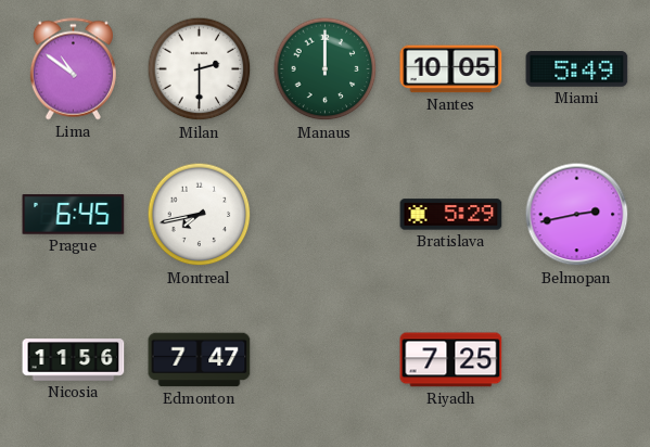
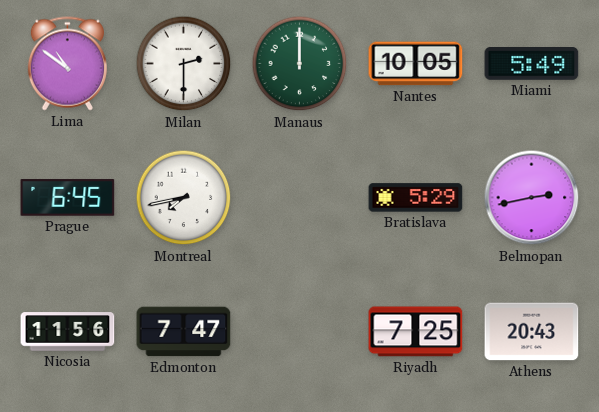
Athens: none -> 20:43 (532, 332)
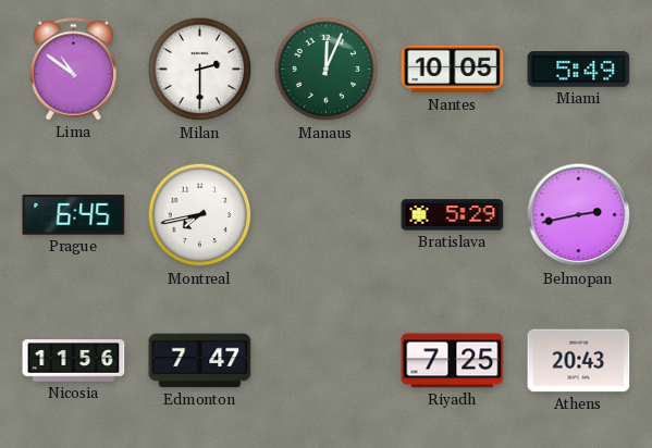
Manaus: 12:00 -> 12:04 (327, 70)
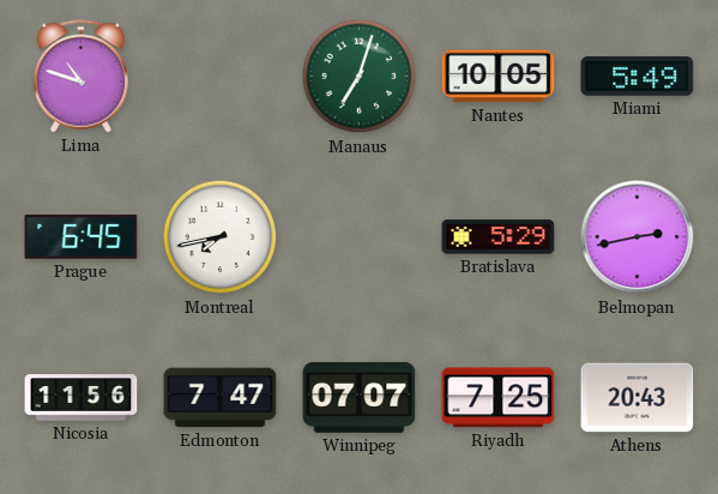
Lima: 10:51 -> 10:48 (80, 77)
Milan: 2:30 -> none (200, 70)
Manaus: 12:04 -> 7:03 (360, 77)
Winnipeg: none -> 07:07 (360, 398)
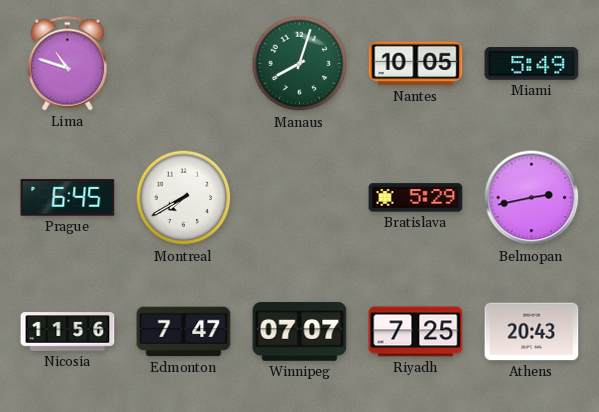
Manaus: 7:03 -> 8:03 (300, 64)
Montreal: 7:43 -> 7:40 (184, 198)
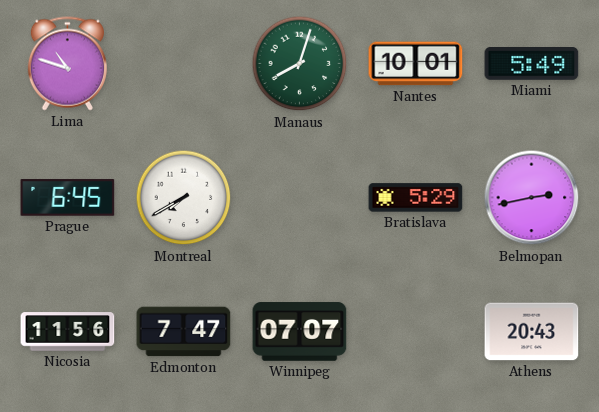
Nantes: 10:05 -> 10:01 (416, 64)
Riyadh: 7:25 -> none (416, 332)
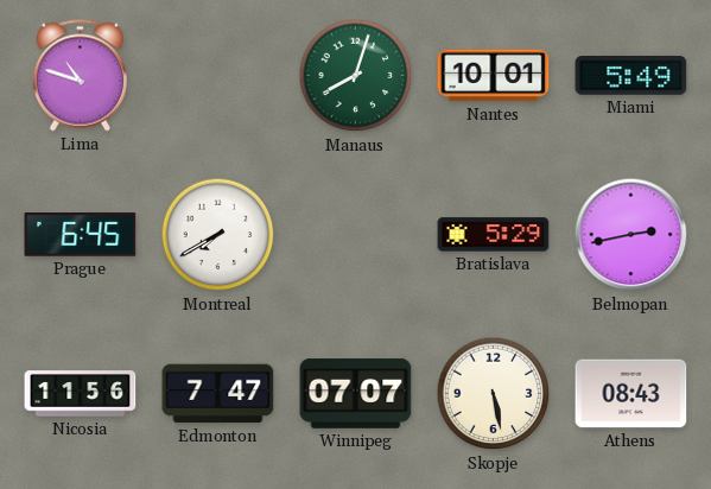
Skopje: none -> 5:28 (494, 394)
Athens: 20:43 -> 08:43 (631, 394)
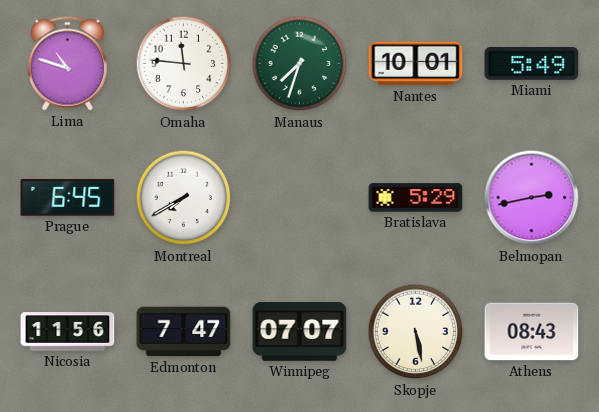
Omaha: none -> 11:46 (184, 64)
Manaus: 8:03 -> 7:33 (300, 64)
